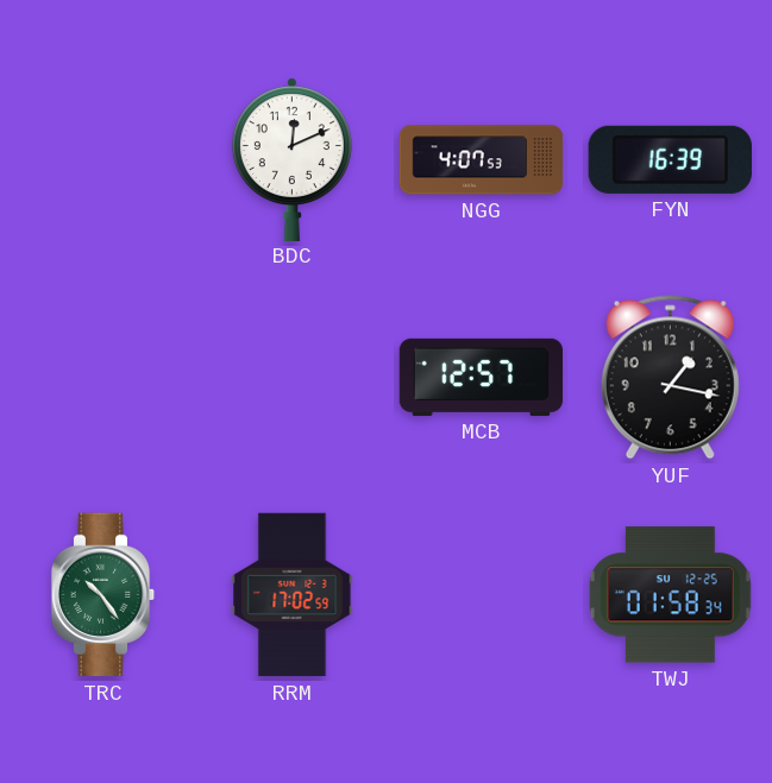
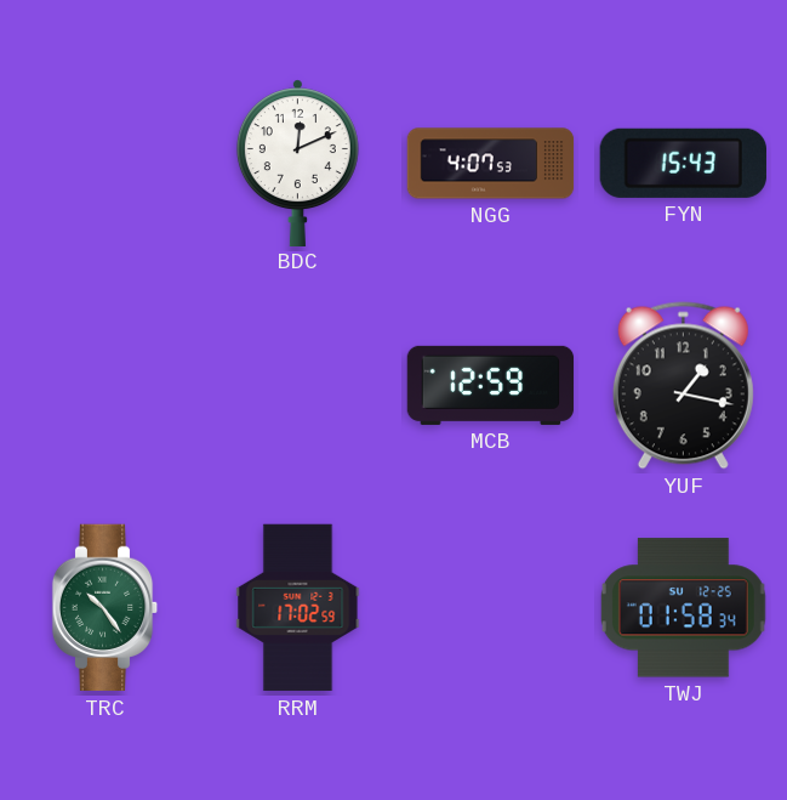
FYN: 16:39 -> 15:43 (683, 163)
MCB: 12:57 -> 12:59 (491, 385)
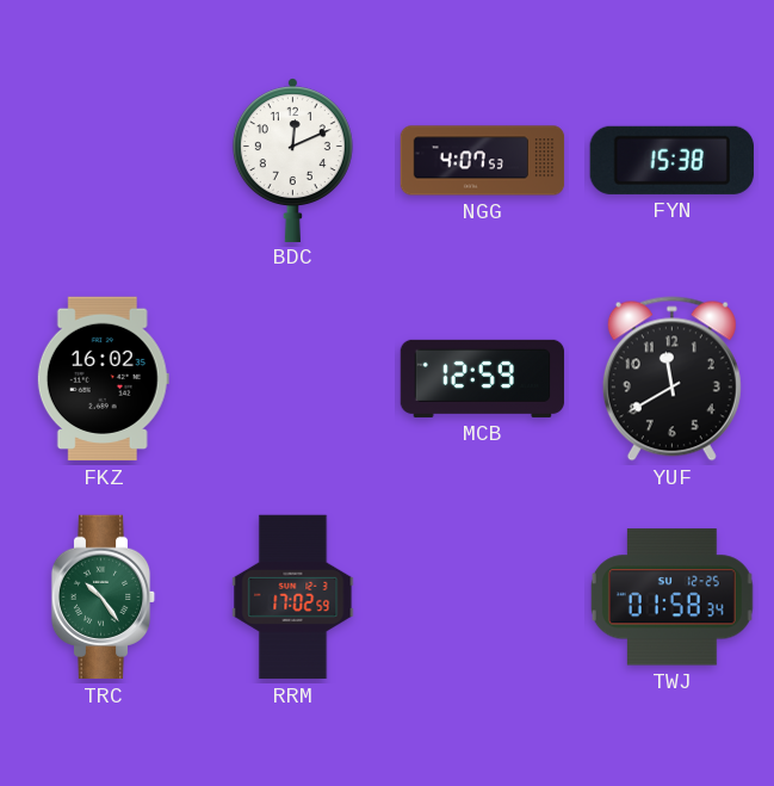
FYN: 15:43 -> 15:38 (671, 160)
FKZ: none -> 16:02 (103, 379)
YUF: 1:17 -> 11:40 (671, 379)
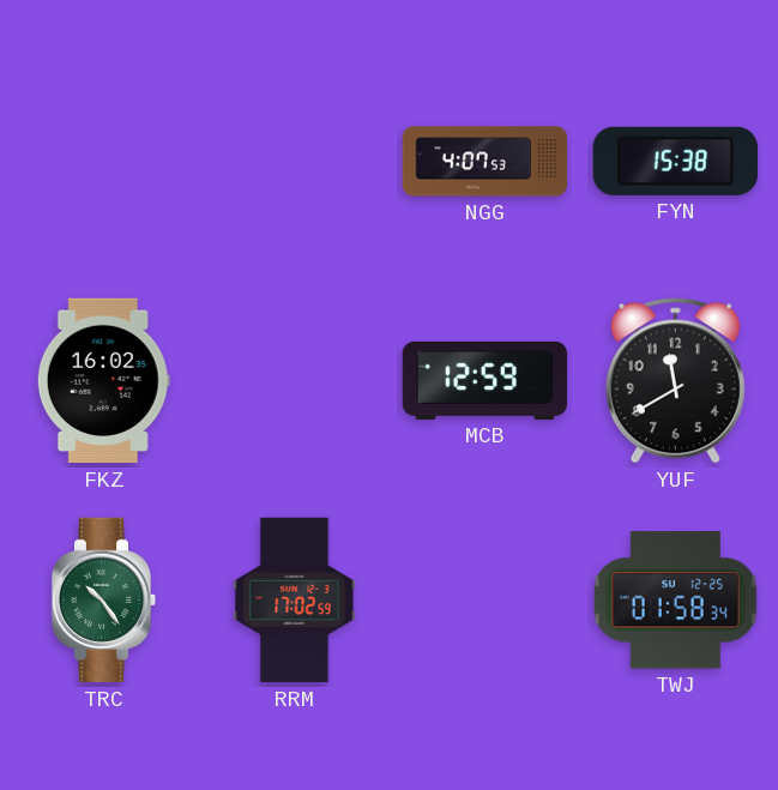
BDC: 12:11 -> none (292, 160)
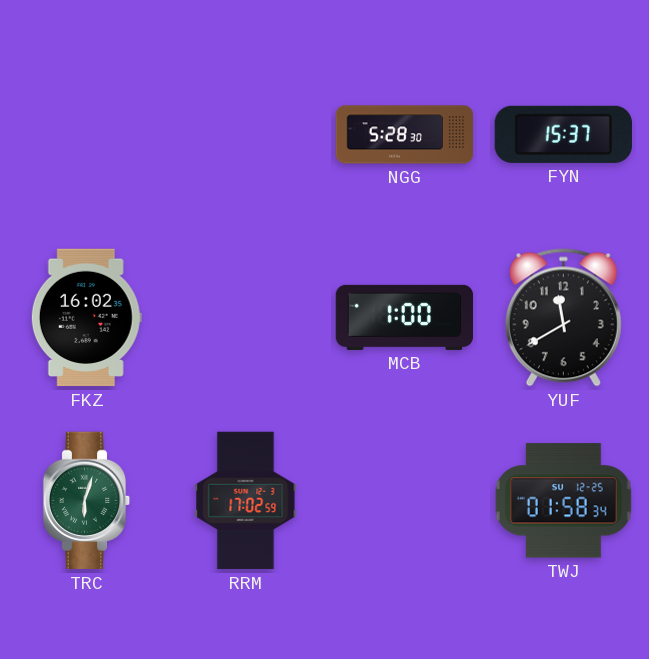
NGG: 4:07 -> 5:28 (405, 135)
FYN: 15:38 -> 15:37 (563, 134)
MCB: 12:59 -> 1:00 (405, 317)
TRC: 10:24 -> 6:03 (87, 501)
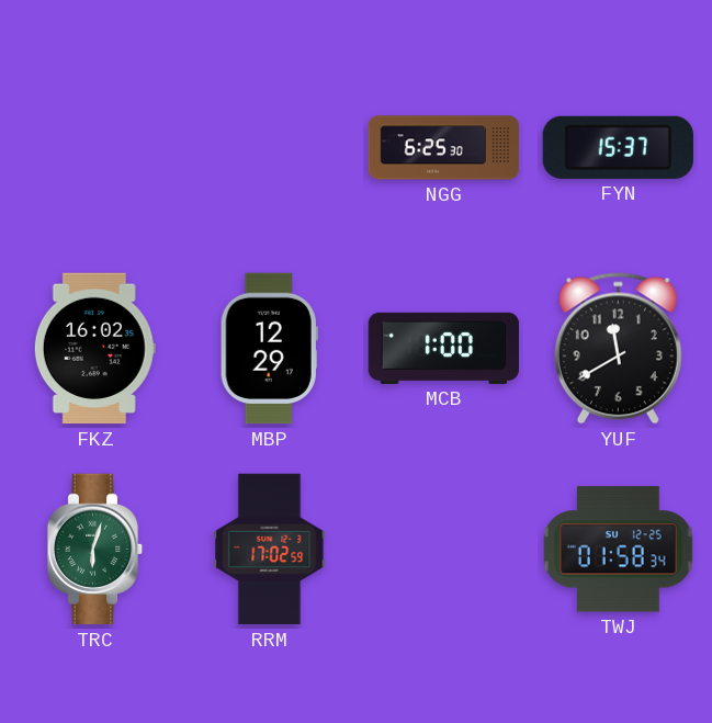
NGG: 5:28 -> 6:25 (444, 148)
MBP: none -> 12:29 (269, 349)
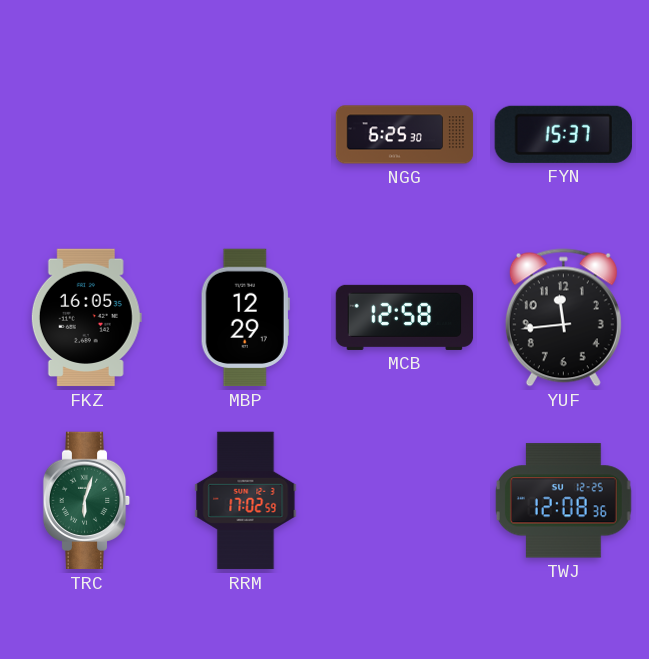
FKZ: 16:02 -> 16:05 (86, 318)
MCB: 1:00 -> 12:58 (405, 317)
YUF: 11:40 -> 11:44 (563, 318)
TWJ: 01:58 -> 12:08 (563, 501)
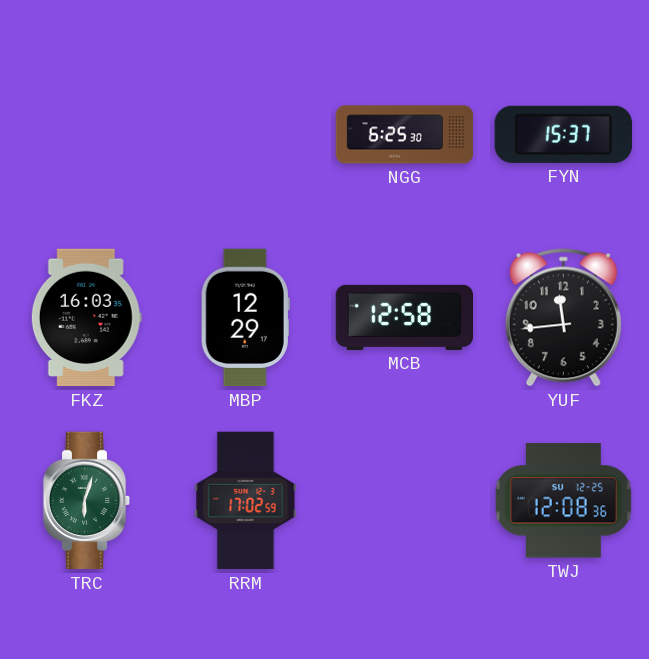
FKZ: 16:05 -> 16:03 (86, 318)
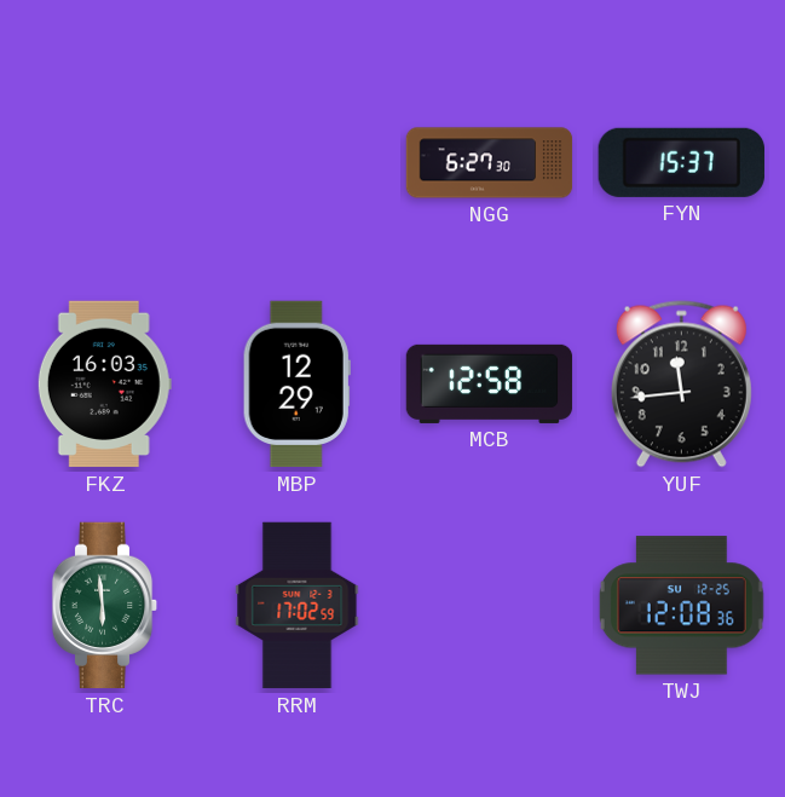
NGG: 6:25 -> 6:27 (490, 163)
TRC: 6:03 -> 5:59 (105, 606)
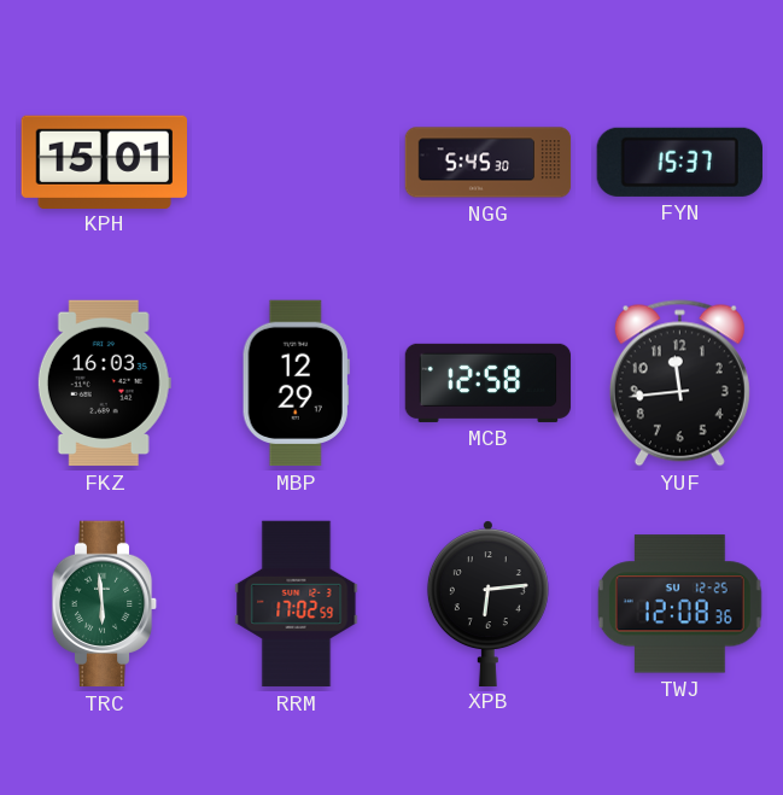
KPH: none -> 15:01 (104, 162)
NGG: 6:27 -> 5:45 (489, 163)
XPB: none -> 6:14 (487, 603)
